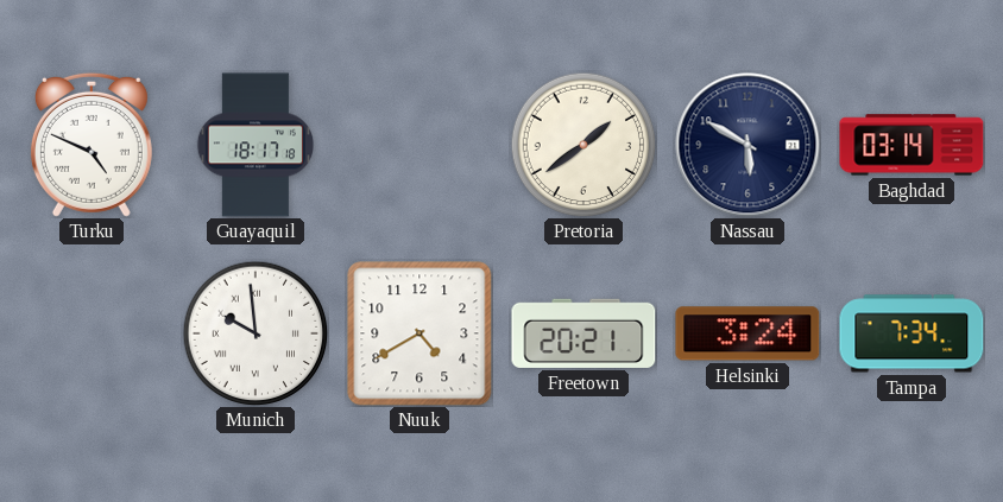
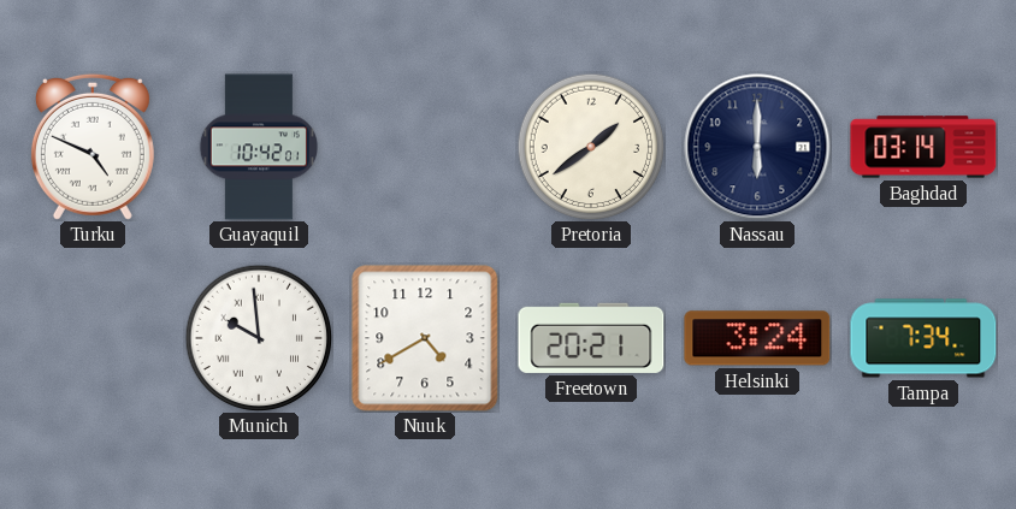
Guayaquil: 18:17 -> 10:42 (258, 147)
Nassau: 5:50 -> 6:00 (757, 147)
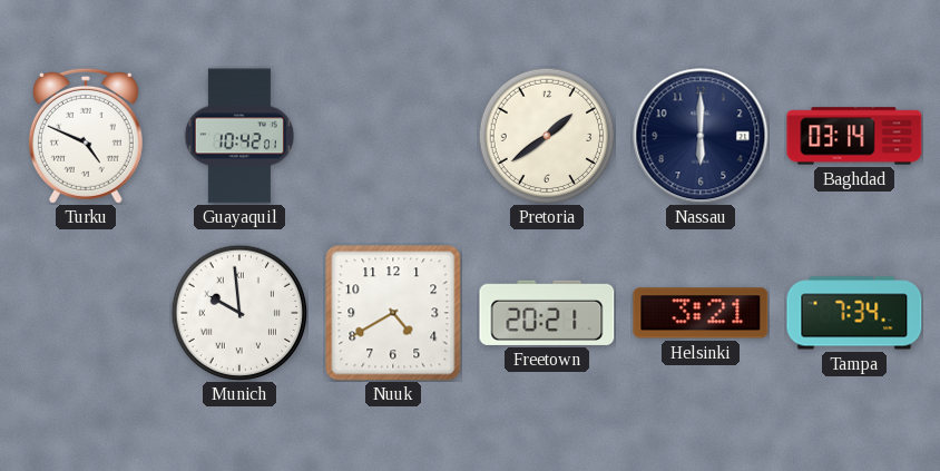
Helsinki: 3:24 -> 3:21 (701, 313)
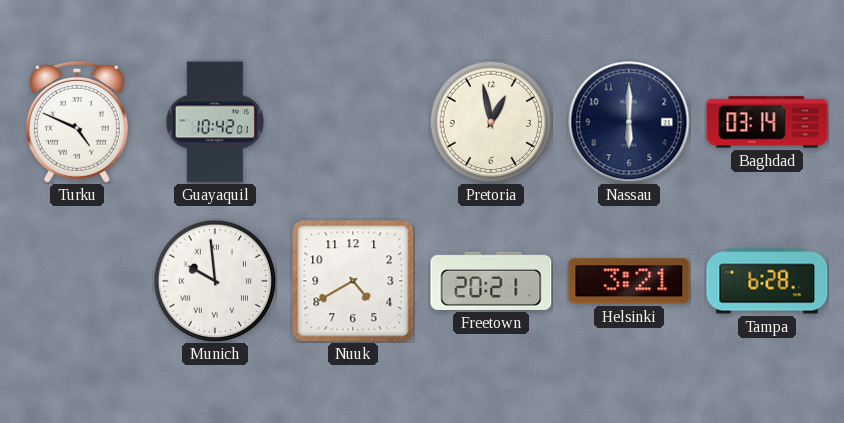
Pretoria: 1:39 -> 12:58 (491, 122)
Tampa: 7:34 -> 6:28 (767, 281)
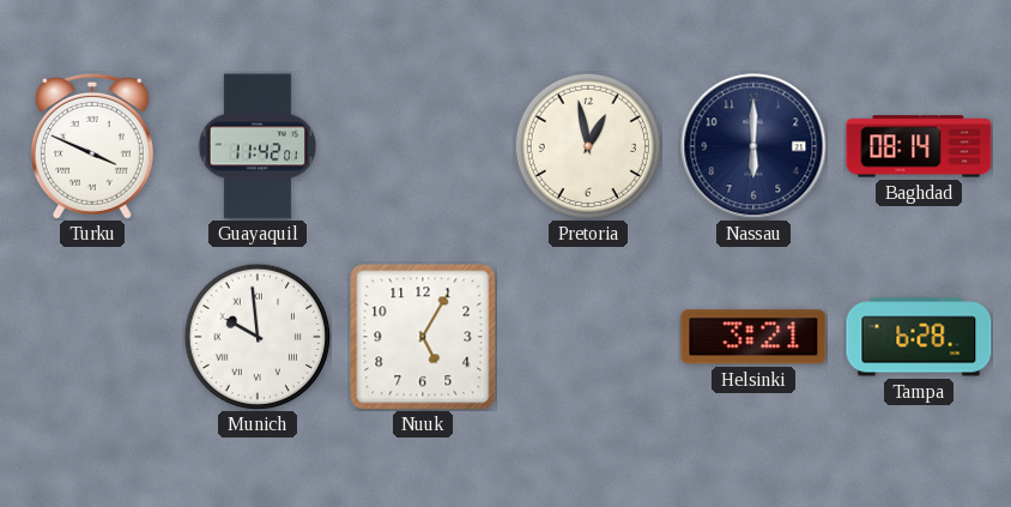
Turku: 4:49 -> 3:49 (92, 146)
Guayaquil: 10:42 -> 11:42 (256, 146)
Baghdad: 03:14 -> 08:14 (919, 146)
Nuuk: 4:40 -> 5:05 (423, 337)
Freetown: 20:21 -> none (491, 281)
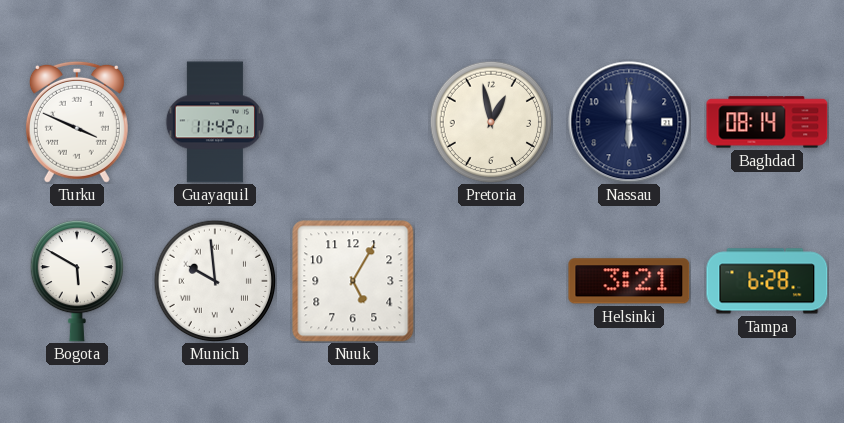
Bogota: none -> 5:50 (76, 281)
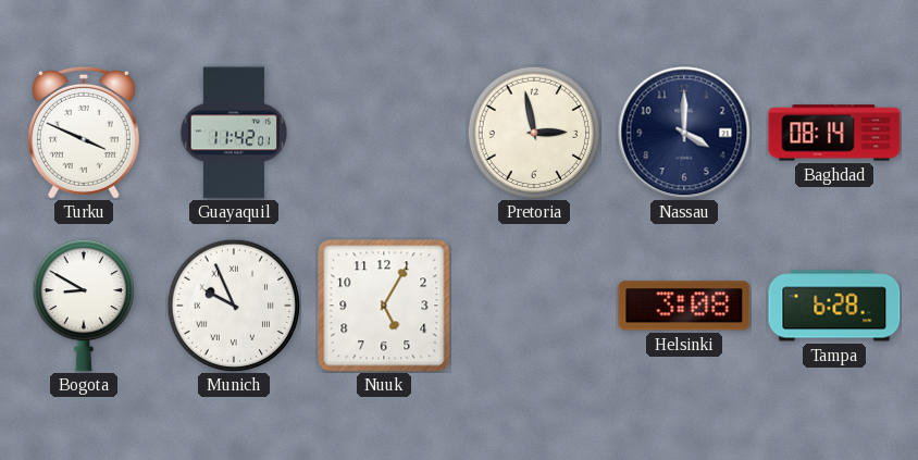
Pretoria: 12:58 -> 2:58 (534, 133)
Nassau: 6:00 -> 4:00 (684, 133)
Bogota: 5:50 -> 8:50 (83, 306)
Munich: 9:59 -> 9:56 (234, 306)
Helsinki: 3:21 -> 3:08 (684, 306)
